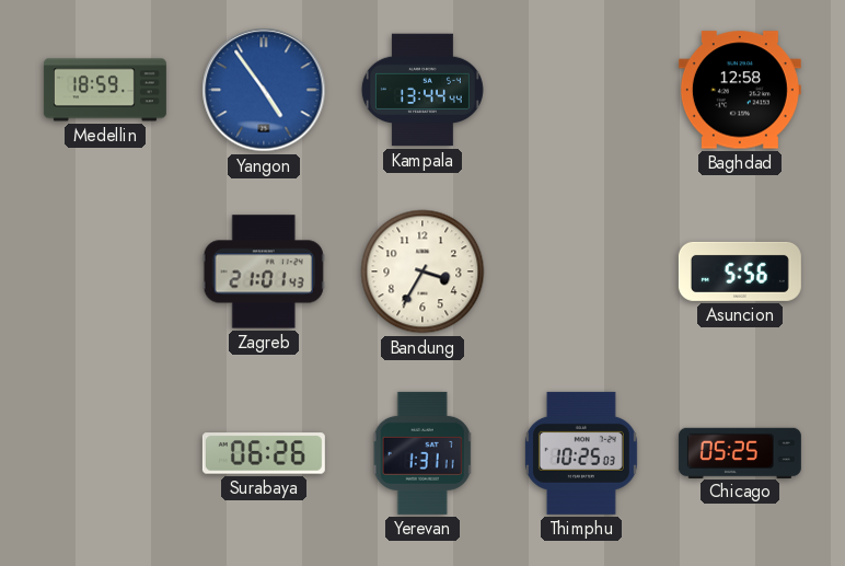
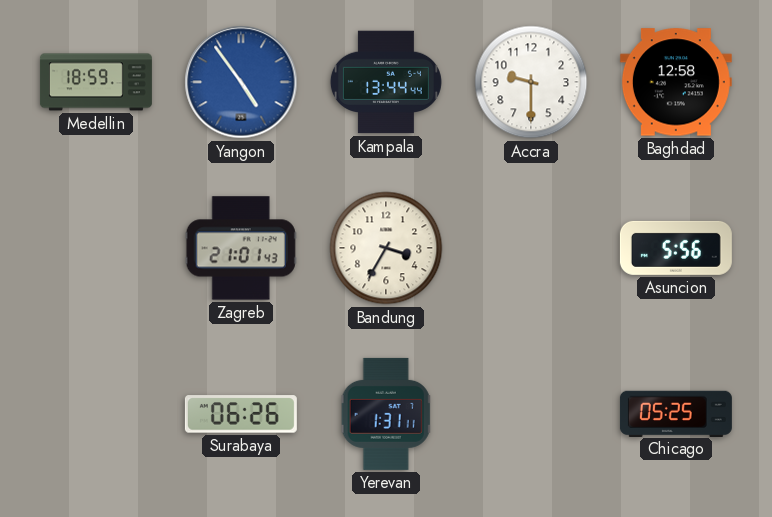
Accra: none -> 9:30 (531, 82)
Thimphu: 10:25 -> none (581, 453)
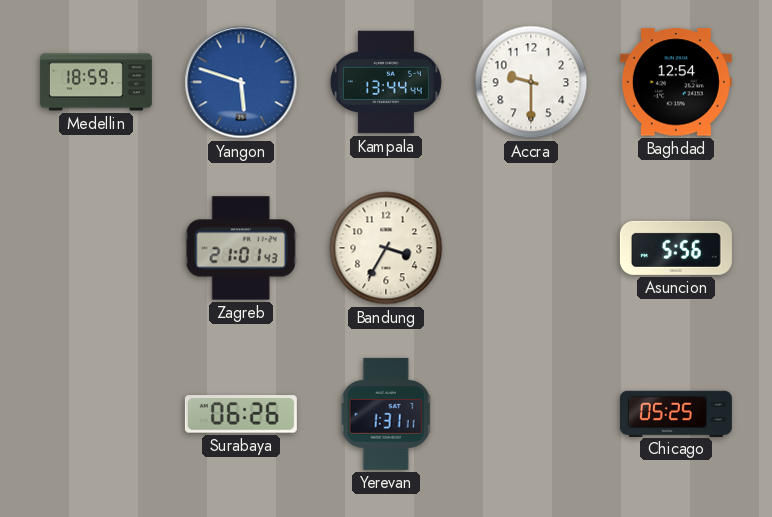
Yangon: 4:54 -> 5:48 (241, 82)
Baghdad: 12:58 -> 12:54 (676, 82)
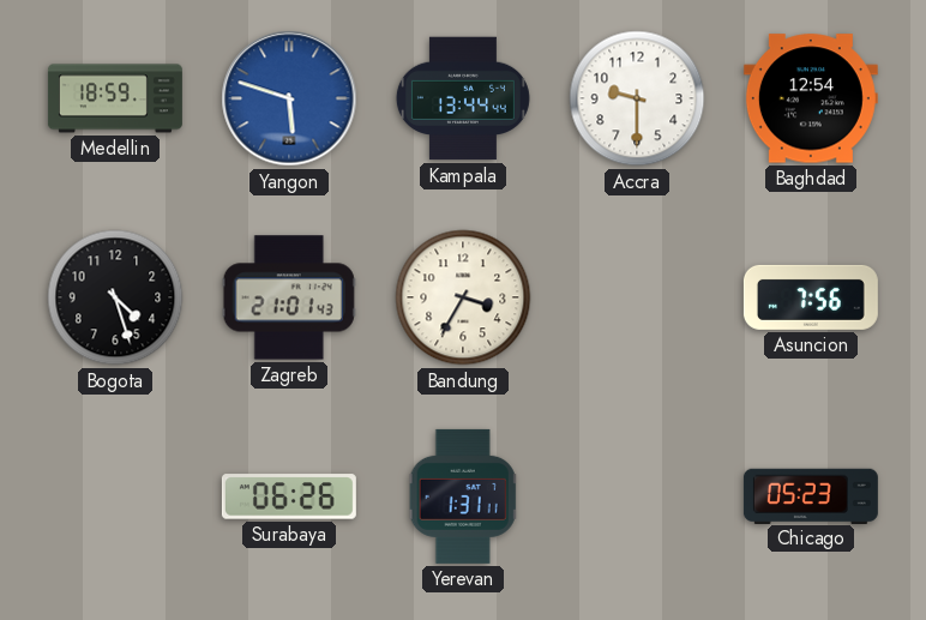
Bogota: none -> 4:27 (115, 297)
Asuncion: 5:56 -> 7:56 (811, 297)
Chicago: 05:25 -> 05:23 (811, 495)
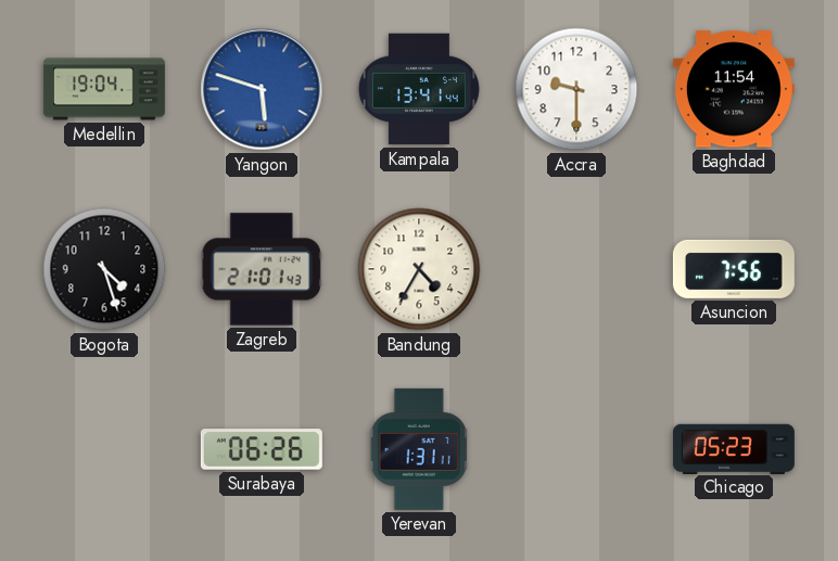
Medellin: 18:59 -> 19:04 (104, 89)
Kampala: 13:44 -> 13:41 (419, 89)
Baghdad: 12:54 -> 11:54 (734, 89)
Bandung: 3:35 -> 4:35 (419, 269)
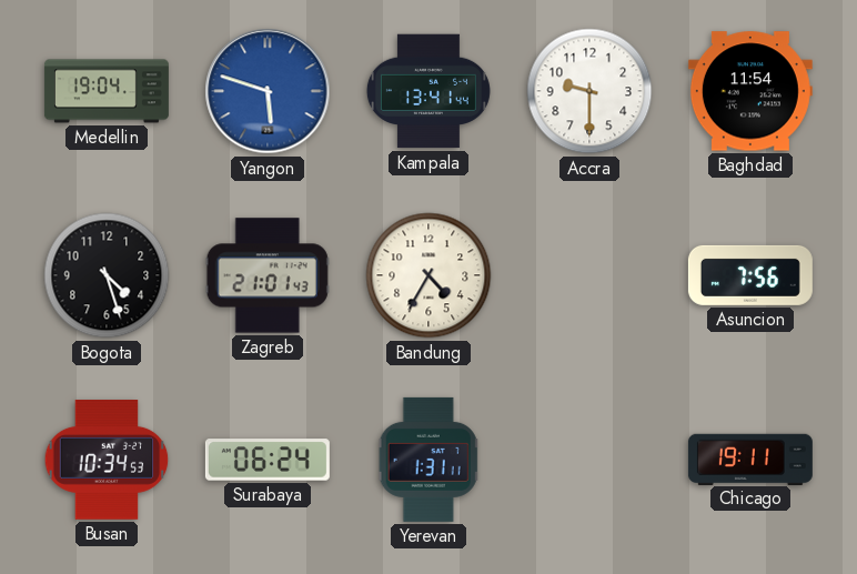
Busan: none -> 10:34 (107, 461)
Surabaya: 06:26 -> 06:24 (268, 460)
Chicago: 05:23 -> 19:11 (750, 459)
